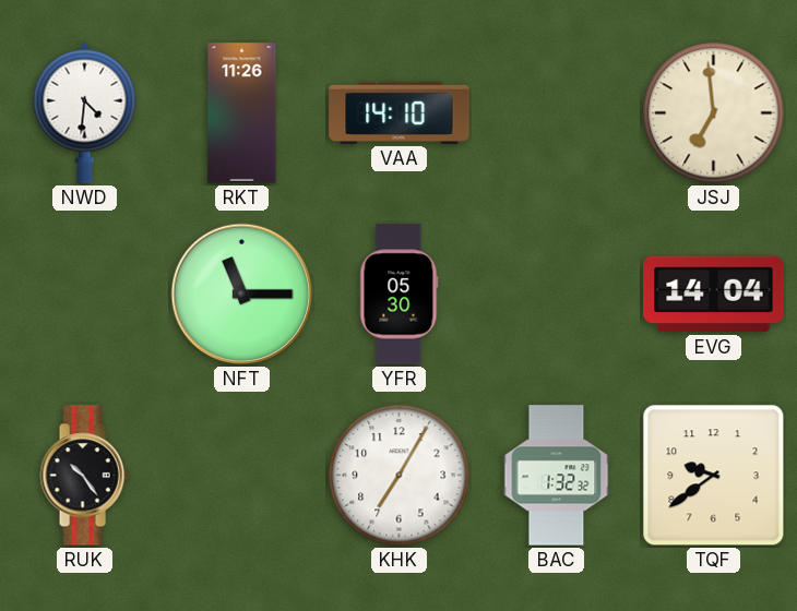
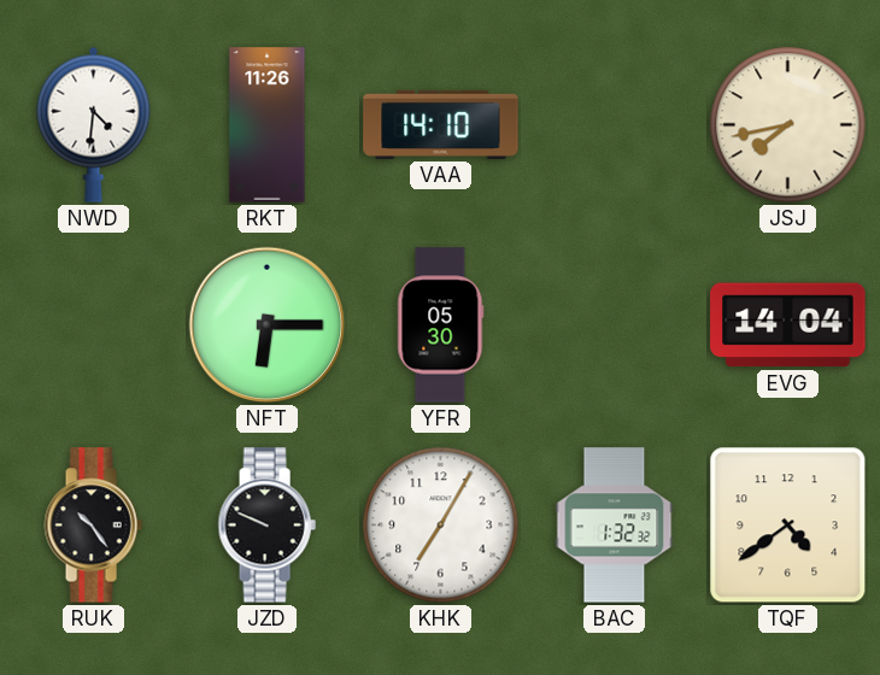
JSJ: 6:59 -> 7:43 (788, 125)
NFT: 11:15 -> 6:15 (268, 325)
JZD: none -> 9:49 (266, 526)
TQF: 9:39 -> 4:39 (788, 526)
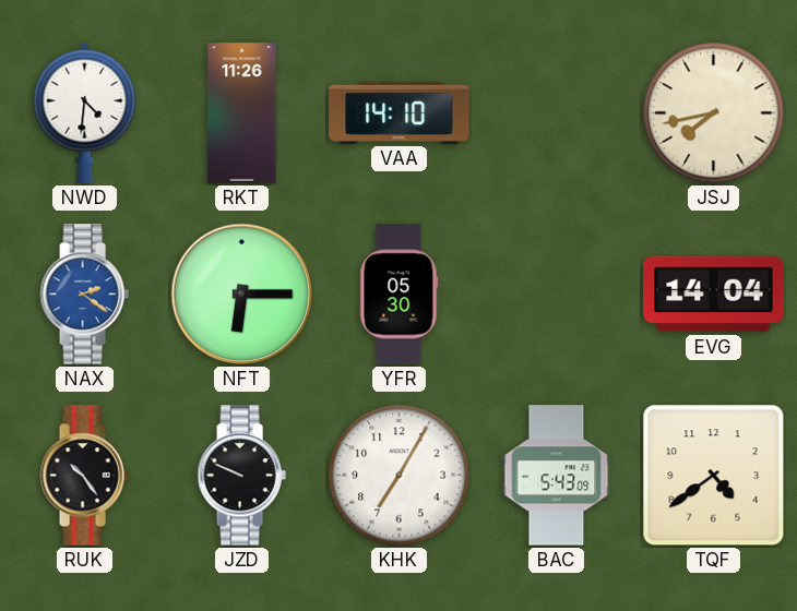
NAX: none -> 2:21 (84, 295)
BAC: 1:32 -> 5:43 (557, 476)
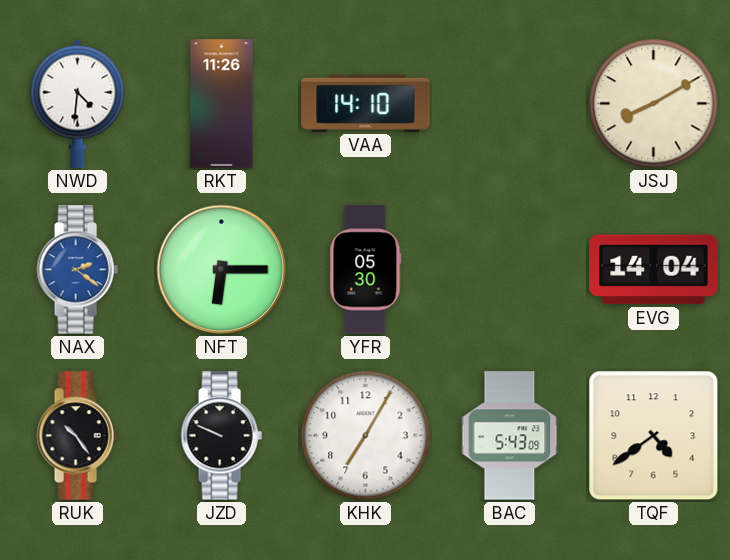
JSJ: 7:43 -> 8:10 (654, 104)
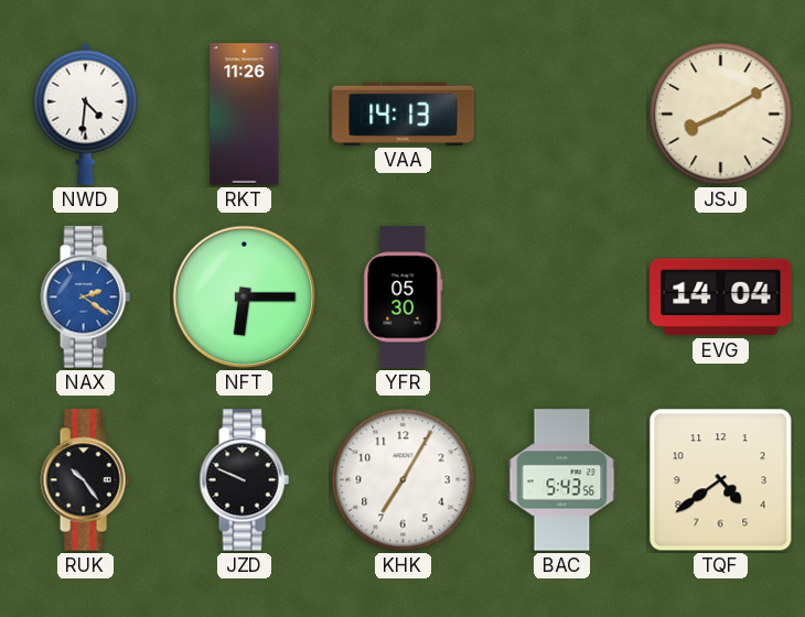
VAA: 14:10 -> 14:13 (404, 113)
BAC: 5:43:09 -> 5:43:56 (562, 480)
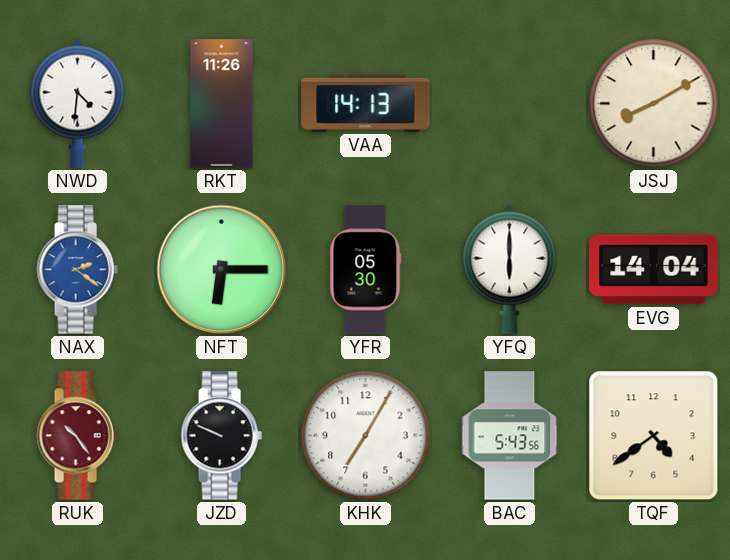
YFQ: none -> 6:00 (510, 269)
RUK dial: black -> burgundy (77, 436)
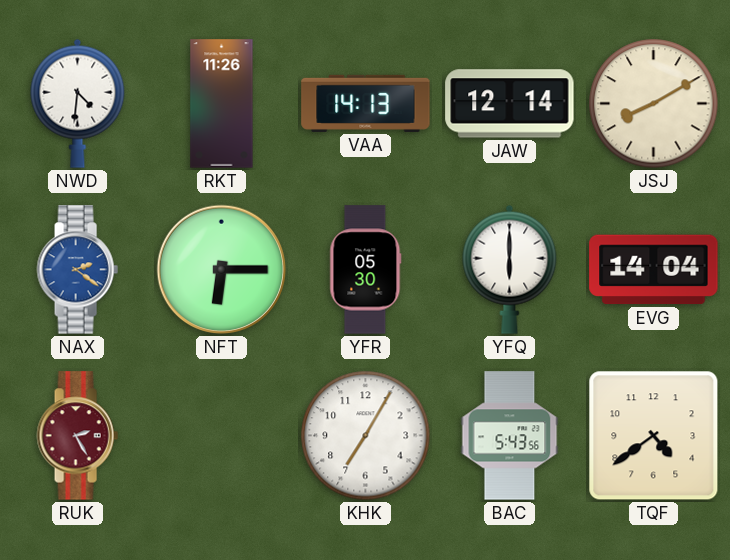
JAW: none -> 12:14 (510, 104)
RUK: 10:24 -> 2:25 (77, 436)
JZD: 9:49 -> none (221, 436)
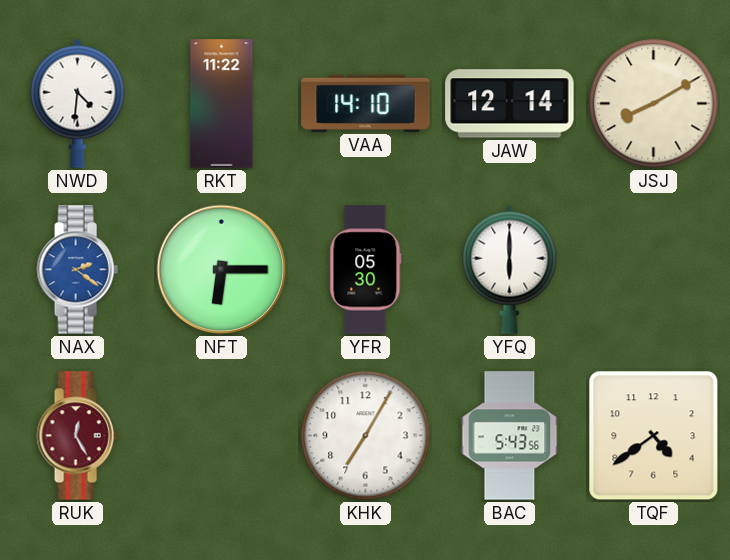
RKT: 11:26 -> 11:22 (222, 104)
VAA: 14:13 -> 14:10 (366, 103)
EVG: 14:04 -> none (654, 270)
RUK: 2:25 -> 12:25 (77, 436)
